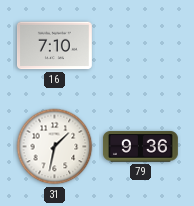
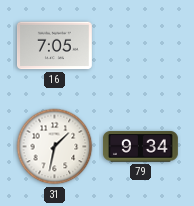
16: 7:10 -> 7:05 (54, 46)
79: 9:36 -> 9:34 (141, 147)
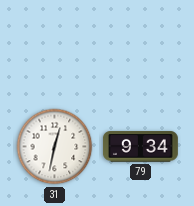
16: 7:05 -> none (54, 46)
31: 1:32 -> 12:32 (55, 147)
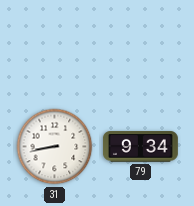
31: 12:32 -> 8:43 (55, 147)
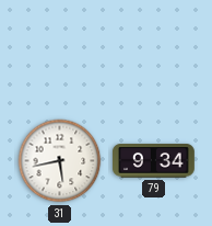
31: 8:43 -> 5:43 (60, 161)
